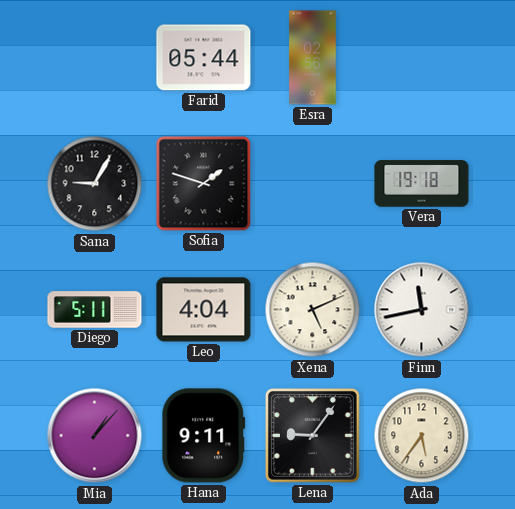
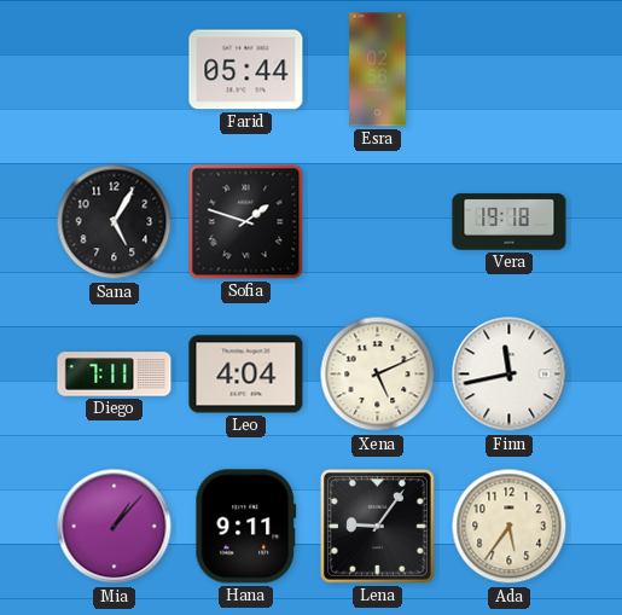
Sana: 9:05 -> 5:05 (115, 222)
Diego: 5:11 -> 7:11 (115, 375)
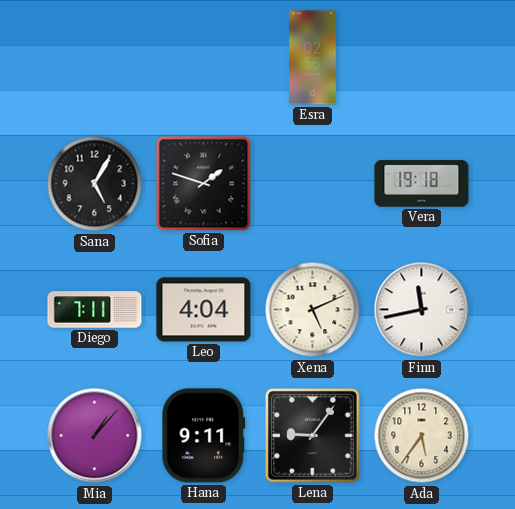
Farid: 05:44 -> none (246, 70)
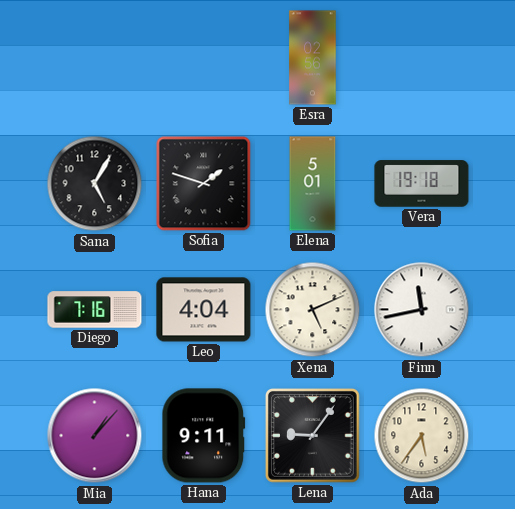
Elena: none -> 5:01 (313, 184)
Diego: 7:11 -> 7:16 (95, 310)
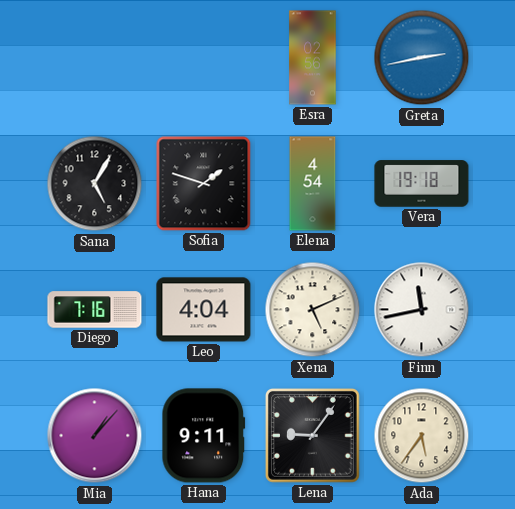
Greta: none -> 2:43 (422, 58)
Elena: 5:01 -> 4:54 (313, 184)
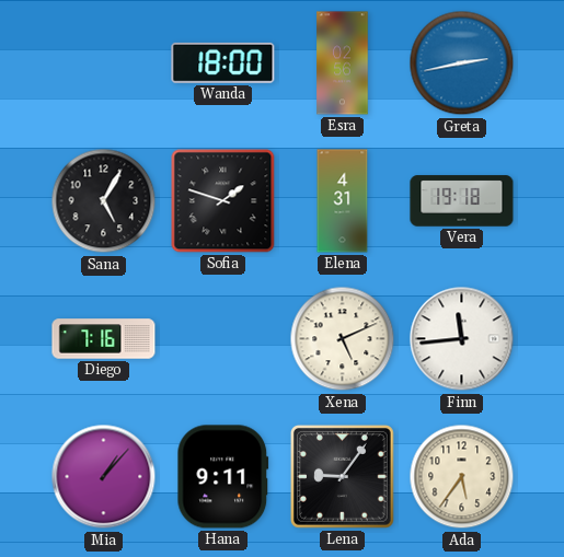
Wanda: none -> 18:00 (223, 62)
Elena: 4:54 -> 4:31 (343, 201)
Leo: 4:04 -> none (204, 310)
Finn: 11:43 -> 11:44 (462, 339)
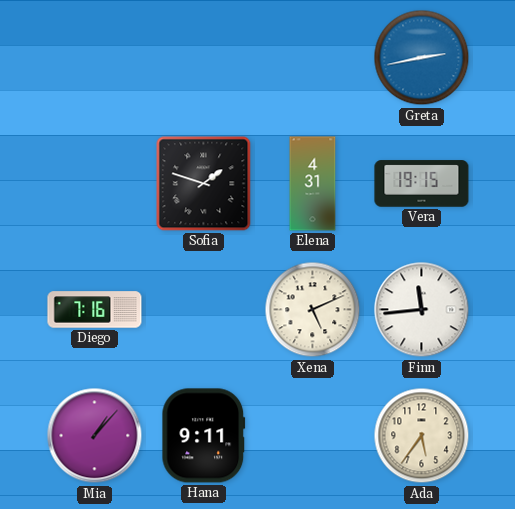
Wanda: 18:00 -> none (223, 62)
Esra: 02:56 -> none (343, 63)
Sana: 5:05 -> none (104, 201)
Vera: 19:18 -> 19:15 (422, 184)
Lena: 9:06 -> none (342, 476)
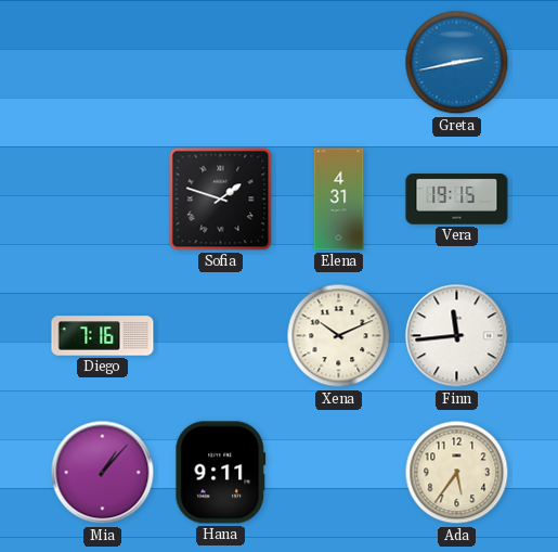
Xena: 5:11 -> 10:11 (339, 336)
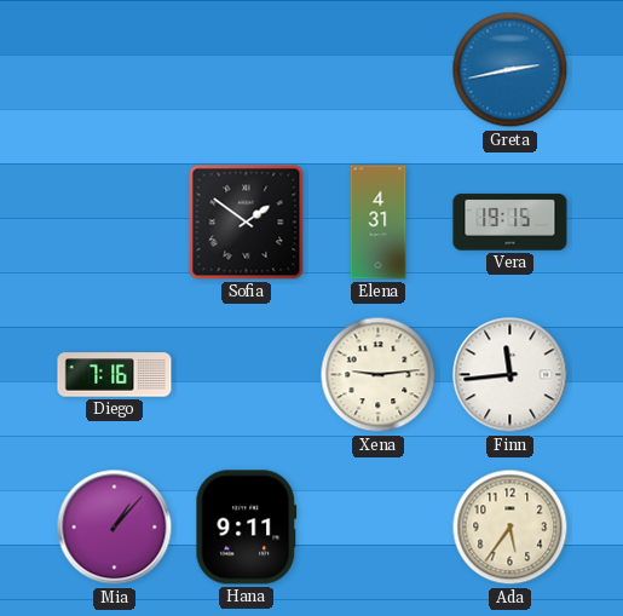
Sofia: 1:48 -> 1:51 (247, 223)
Xena: 10:11 -> 9:14 (379, 375)
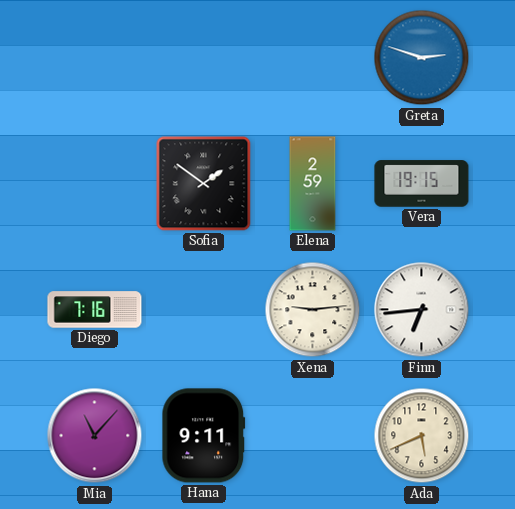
Greta: 2:43 -> 2:48 (422, 58)
Elena: 4:31 -> 2:59 (313, 184)
Finn: 11:44 -> 6:44 (422, 310)
Mia: 1:07 -> 11:07 (95, 436)
Ada: 5:36 -> 5:41 (422, 436)
